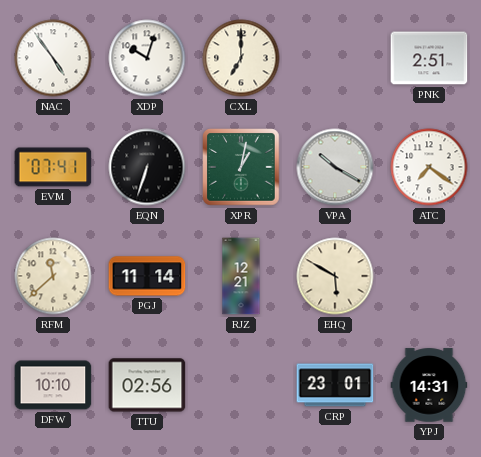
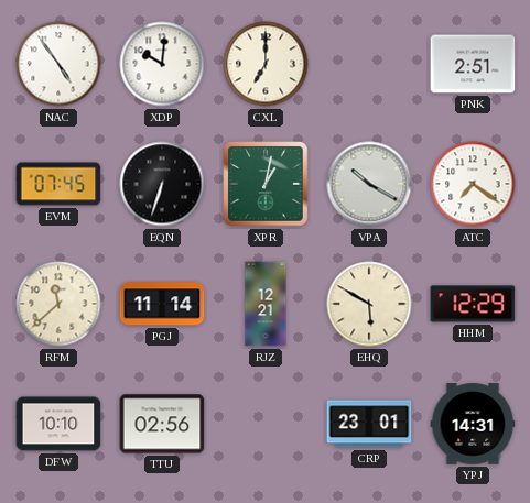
XDP: 10:03 -> 10:01 (162, 64)
EVM: 07:41 -> 07:45 (58, 184)
HHM: none -> 12:29 (473, 304)
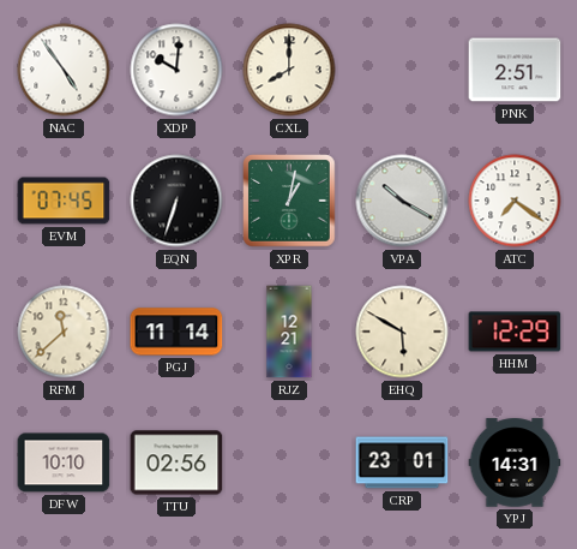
CXL: 7:00 -> 8:00 (289, 70)
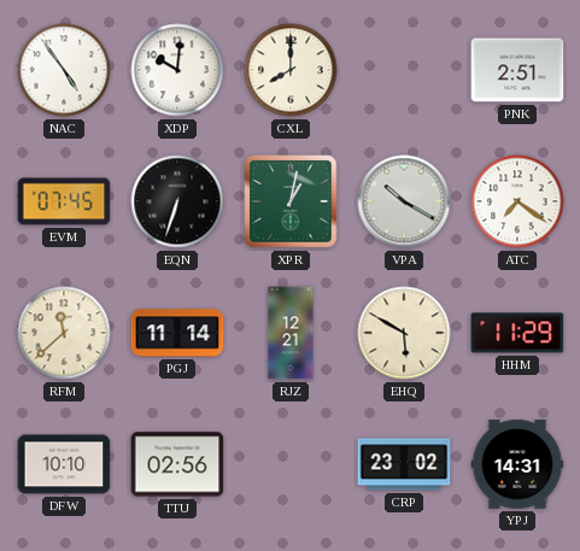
HHM: 12:29 -> 11:29 (517, 333)
CRP: 23:01 -> 23:02 (404, 464)
